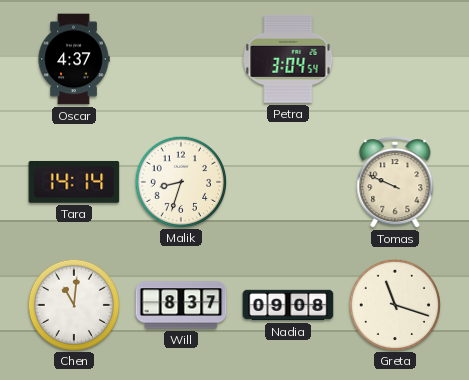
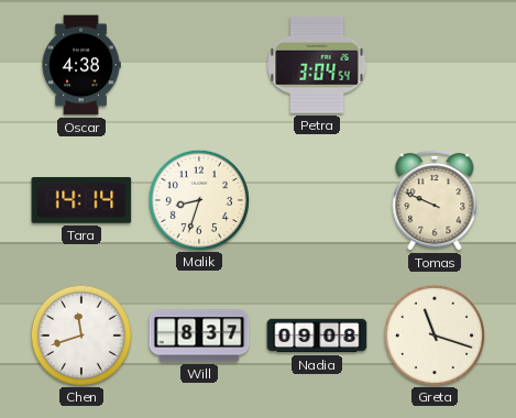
Oscar: 4:37 -> 4:38 (81, 65)
Chen: 11:01 -> 11:42 (80, 334)
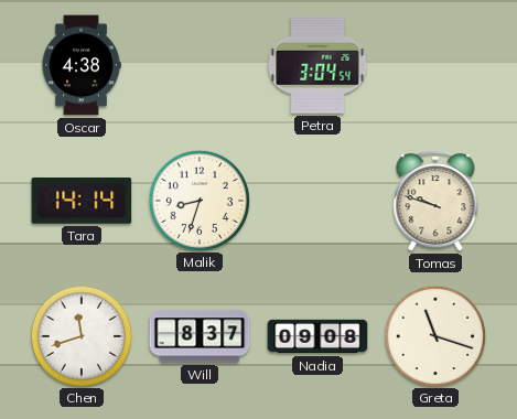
Tomas: 9:49 -> 9:48 (435, 202)
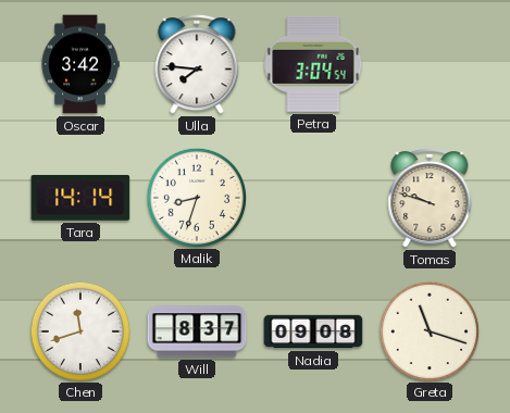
Oscar: 4:38 -> 3:42 (80, 64)
Ulla: none -> 7:46 (197, 65)
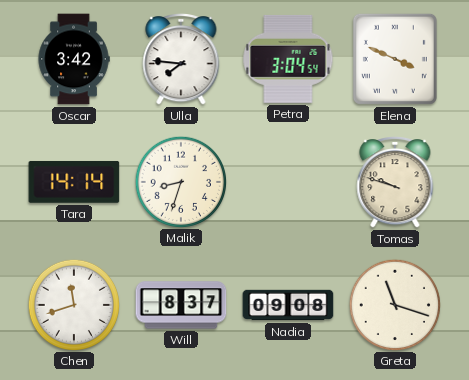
Elena: none -> 3:49 (395, 59)
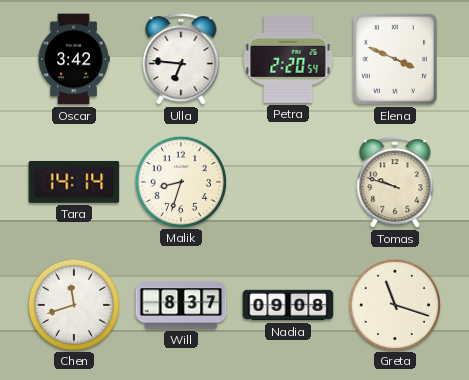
Ulla: 7:46 -> 6:46 (181, 60)
Petra: 3:04 -> 2:20 (288, 59)
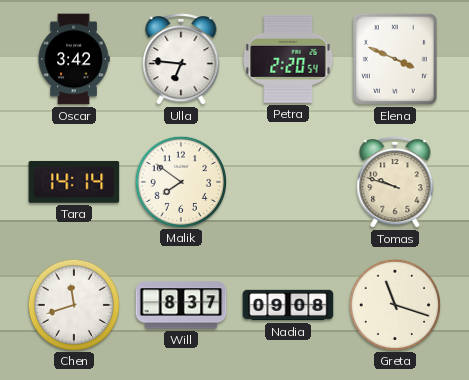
Malik: 8:33 -> 7:51 (180, 181)
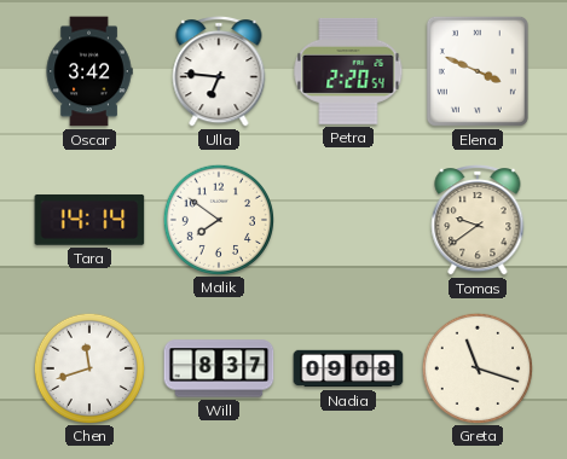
Tomas: 9:48 -> 9:39 (478, 221)
